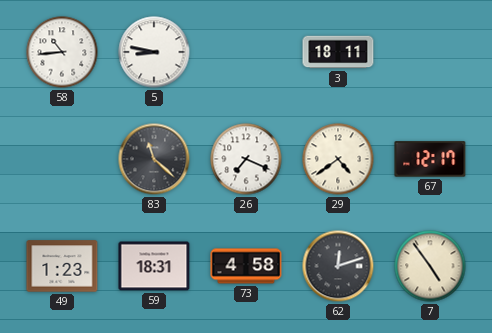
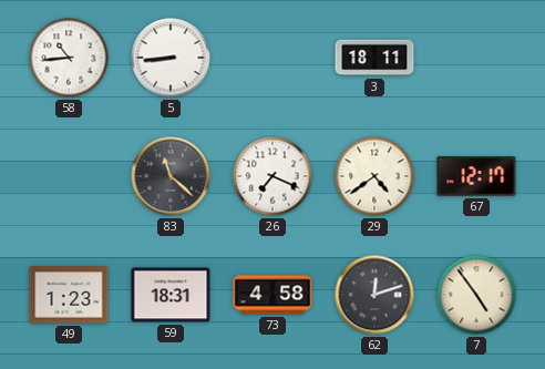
5: 8:47 -> 8:44 (171, 58)
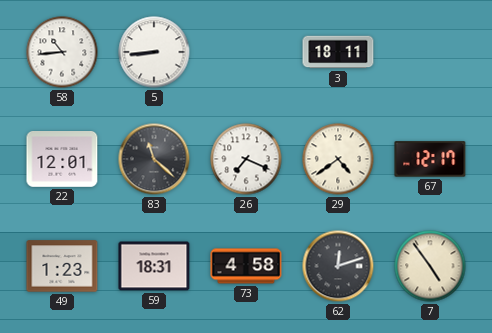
22: none -> 12:01 (62, 160)
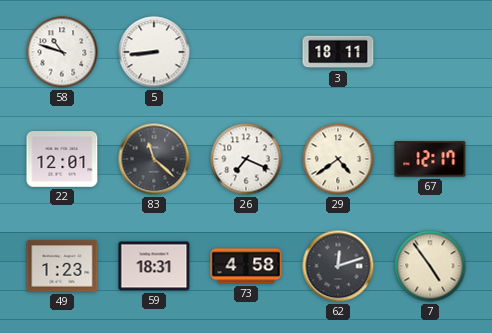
58: 10:44 -> 10:48 (62, 52)
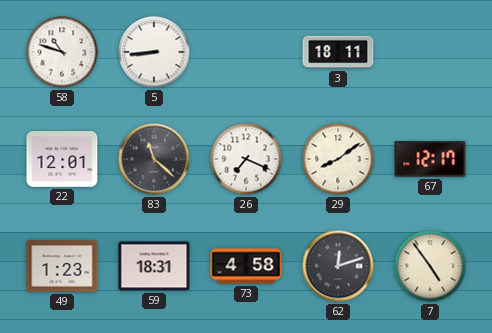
29: 4:39 -> 8:09 (338, 159)
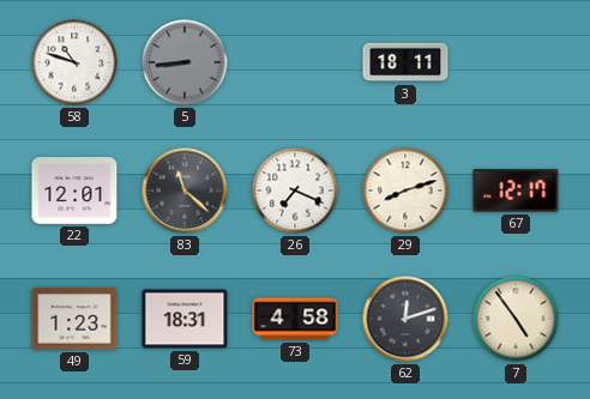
5 dial: white -> grey (185, 62)
29: 8:09 -> 8:12 (405, 191)
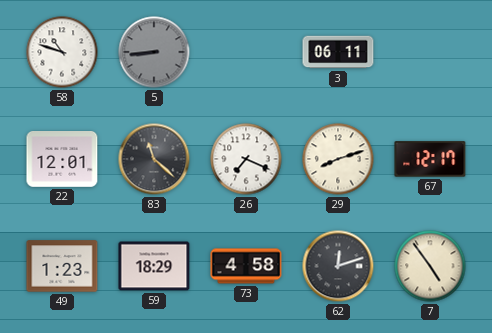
3: 18:11 -> 06:11 (338, 52)
59: 18:31 -> 18:29 (154, 266)
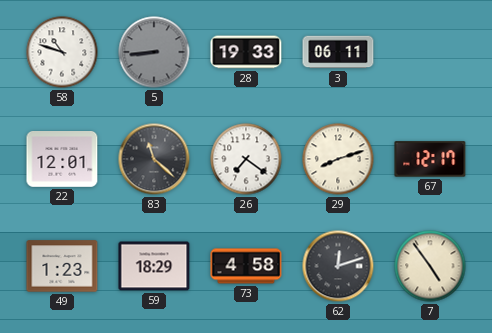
28: none -> 19:33 (246, 52)
26: 7:19 -> 7:21 (246, 159)
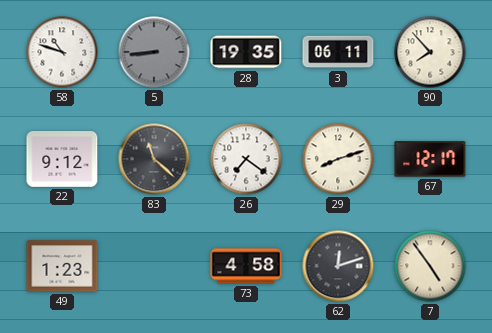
28: 19:33 -> 19:35 (246, 52)
90: none -> 7:53 (430, 52)
22: 12:01 -> 9:12 (62, 160)
59: 18:29 -> none (154, 266)
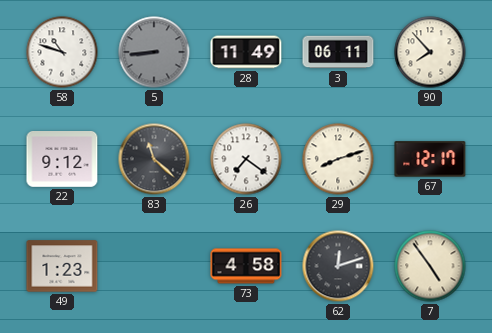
28: 19:35 -> 11:49 (246, 52)
